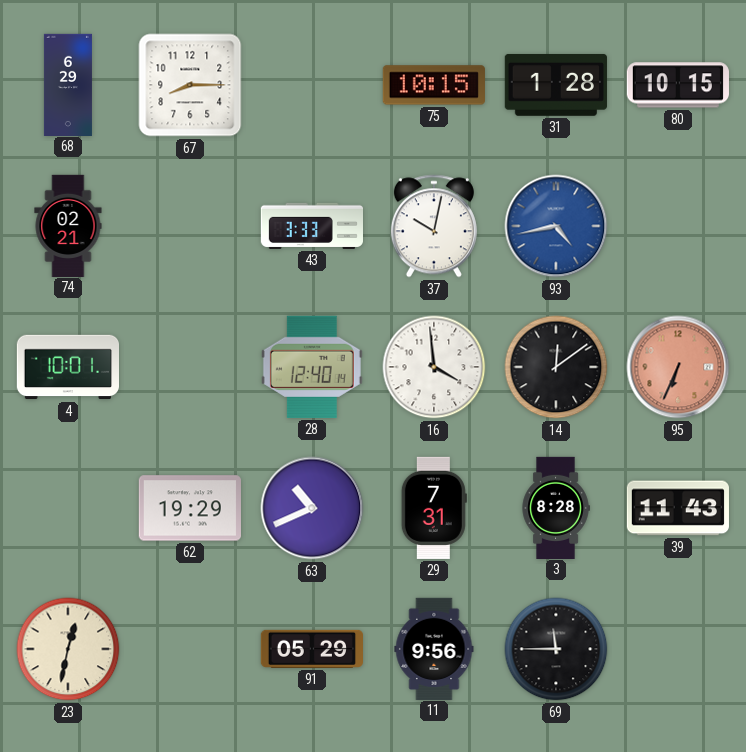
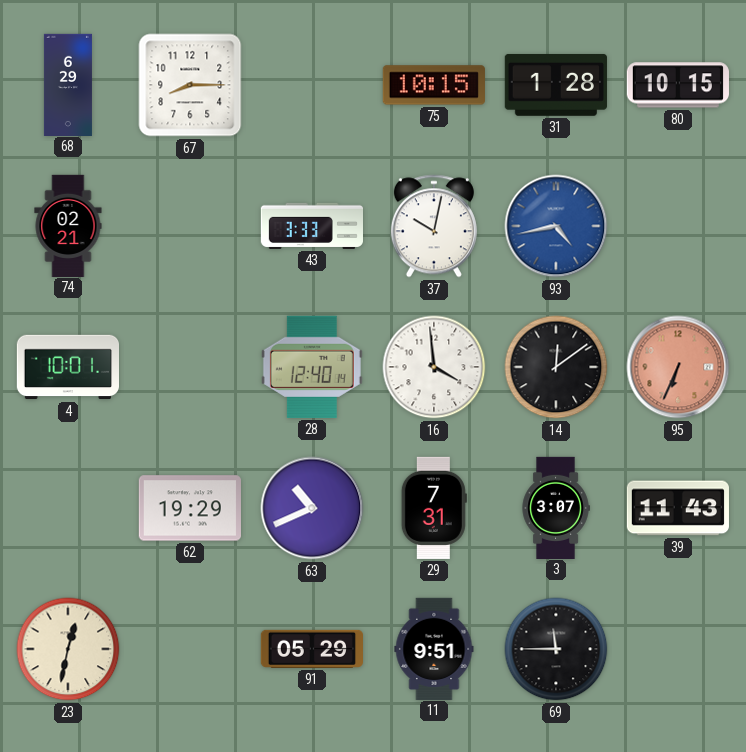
3: 8:28 -> 3:07 (556, 507)
11: 9:56 -> 9:51 (434, 648)
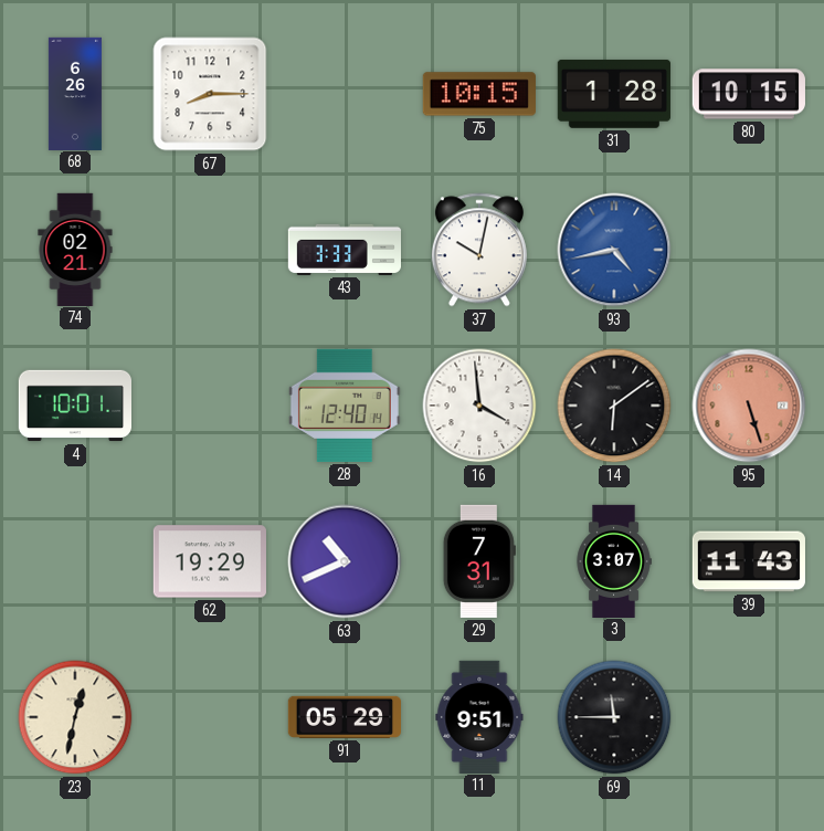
68: 6:29 -> 6:26 (75, 93)
14: 12:09 -> 6:09 (614, 406)
95: 6:34 -> 5:27 (749, 406)
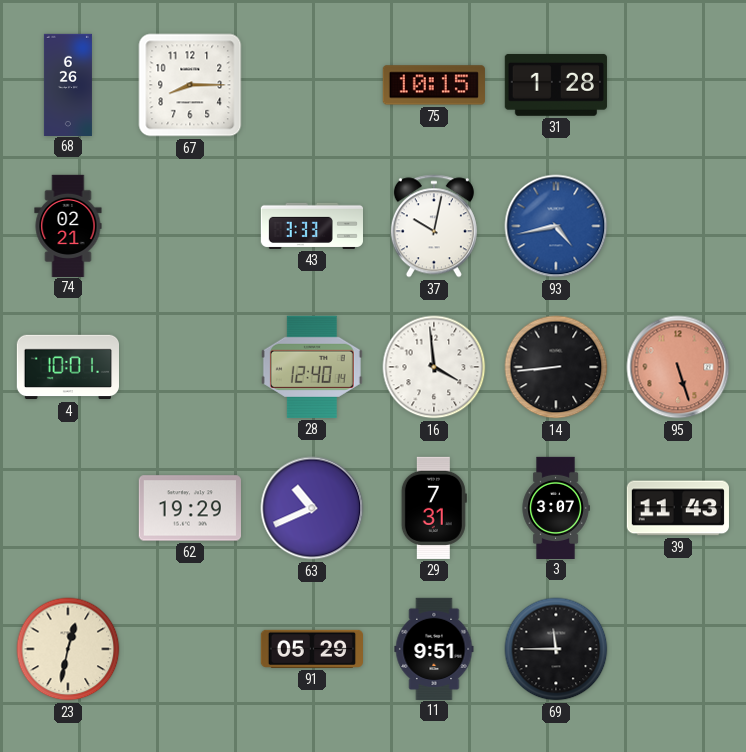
80: 10:15 -> none (749, 94)
14: 6:09 -> 8:44 (556, 367)
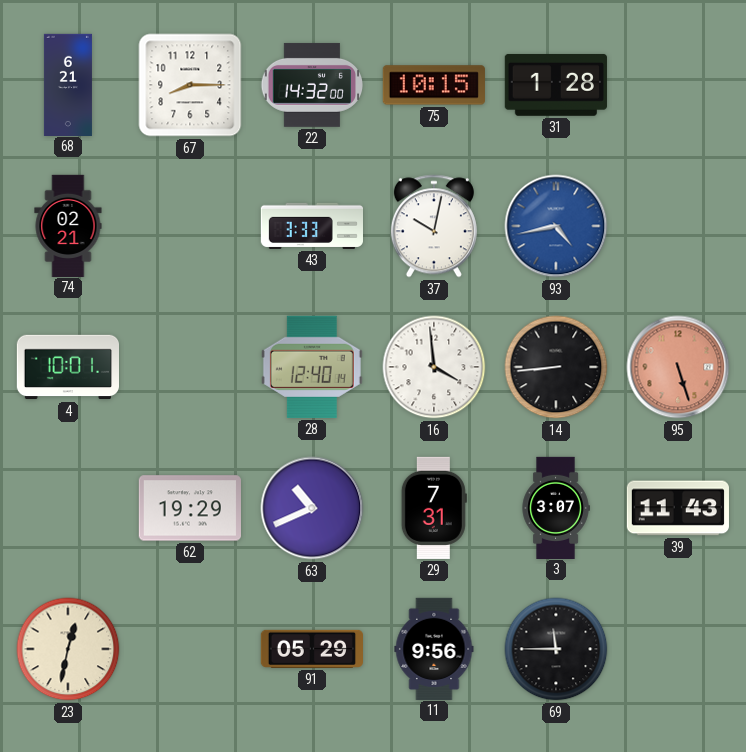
68: 6:26 -> 6:21 (68, 84)
22: none -> 14:32 (311, 85)
11: 9:51 -> 9:56 (434, 648)
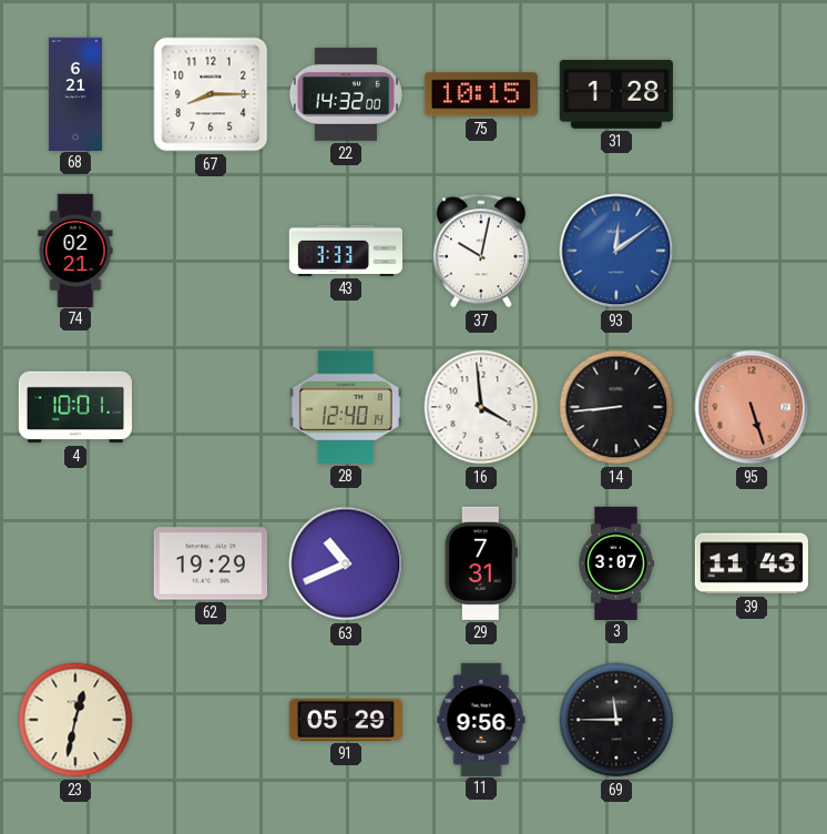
93: 4:43 -> 12:09 (616, 251)
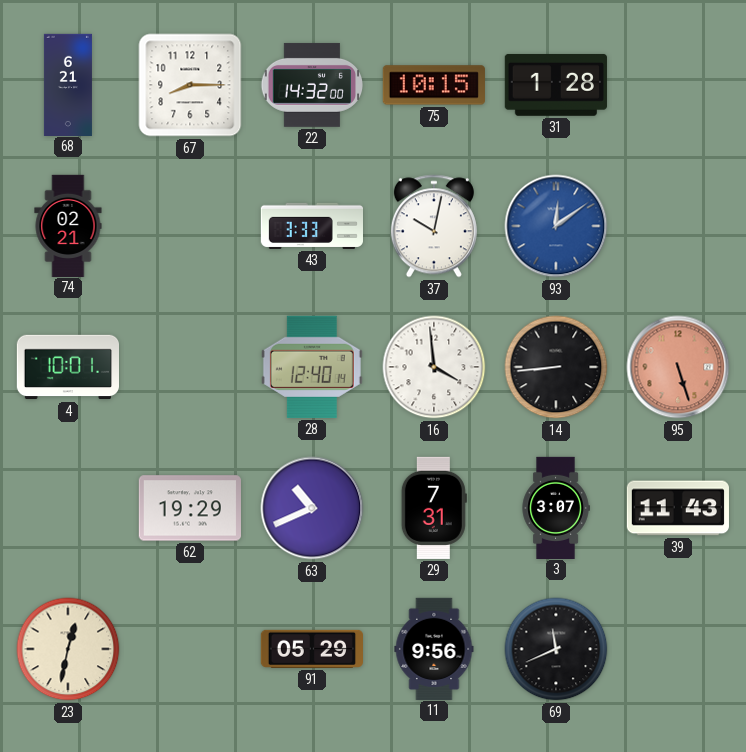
69: 11:45 -> 11:41 (556, 649)
